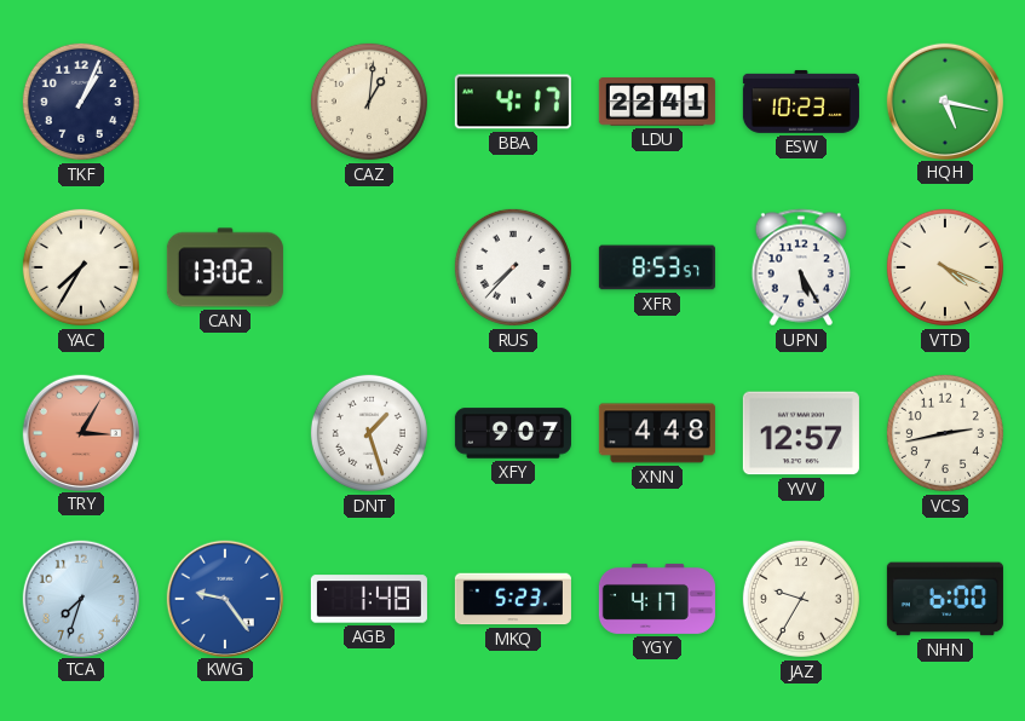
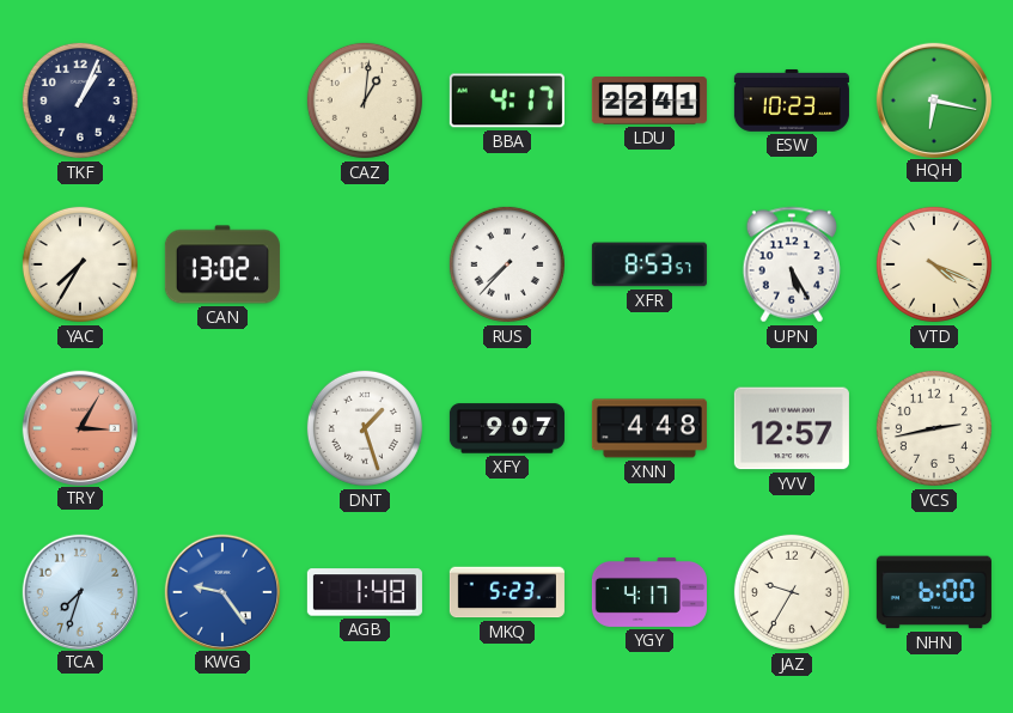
HQH: 5:17 -> 6:17 (933, 99)
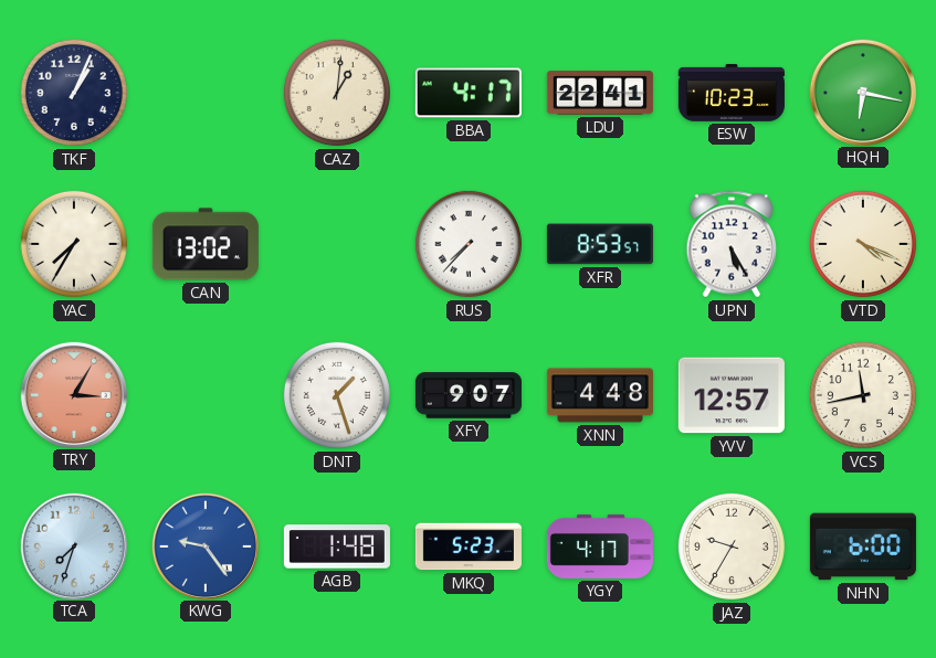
VCS: 2:43 -> 11:43 (863, 395)
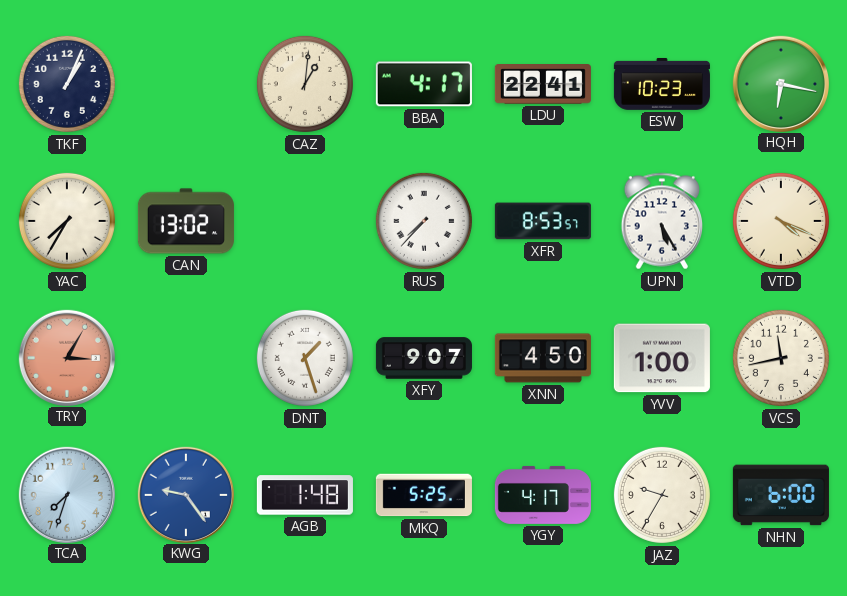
XNN: 4:48 -> 4:50 (543, 358)
YVV: 12:57 -> 1:00 (662, 358)
MKQ: 5:23 -> 5:25 (424, 495)
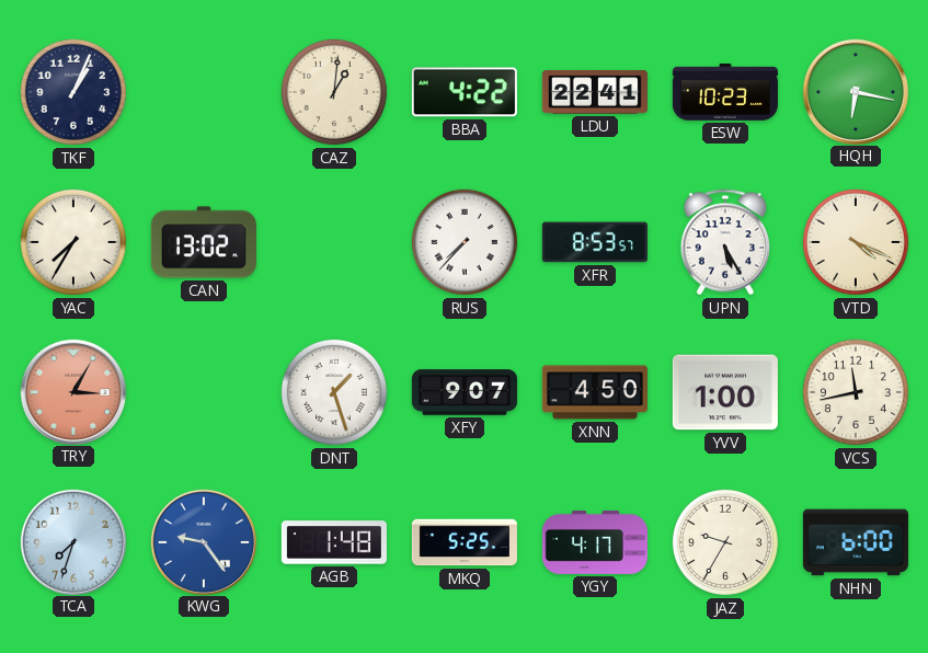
BBA: 4:17 -> 4:22 (465, 92)
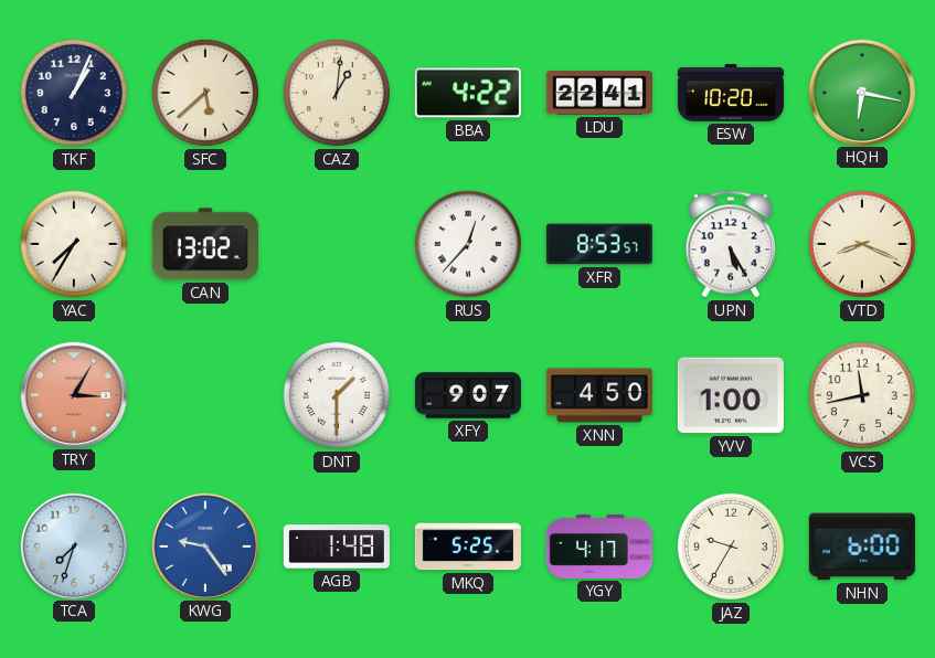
SFC: none -> 5:38 (205, 93)
ESW: 10:23 -> 10:20 (731, 93)
RUS: 7:37 -> 12:37 (468, 244)
VTD: 4:19 -> 8:19 (862, 244)
DNT: 1:27 -> 1:30 (337, 395)
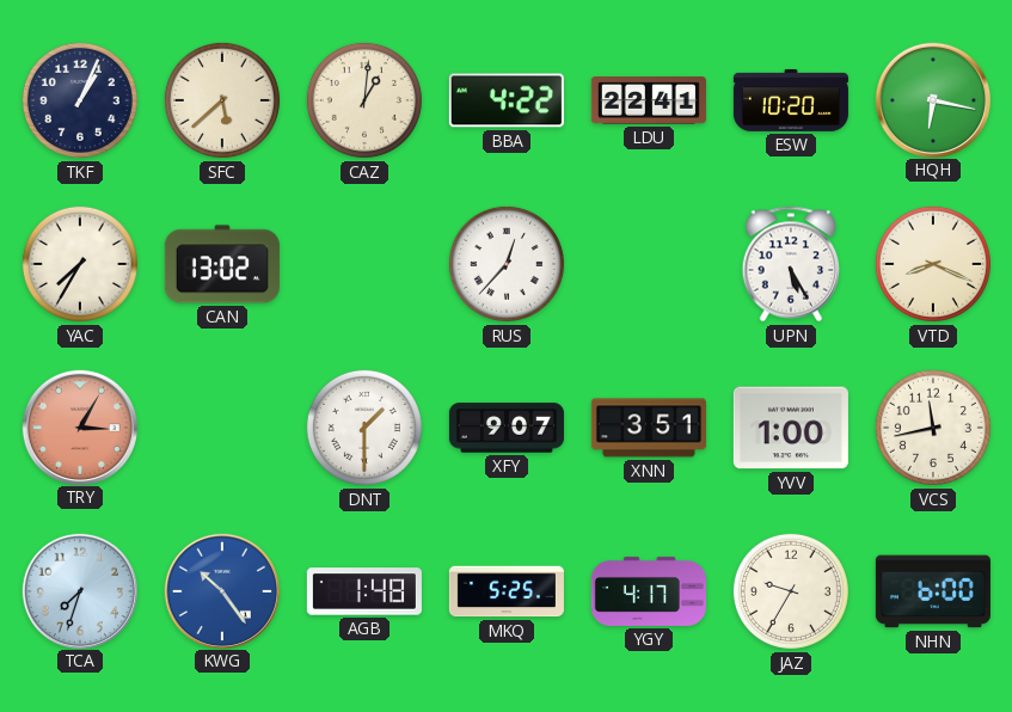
XFR: 8:53 -> none (599, 244)
XNN: 4:50 -> 3:51 (649, 428)
KWG: 9:24 -> 10:24 (221, 590)
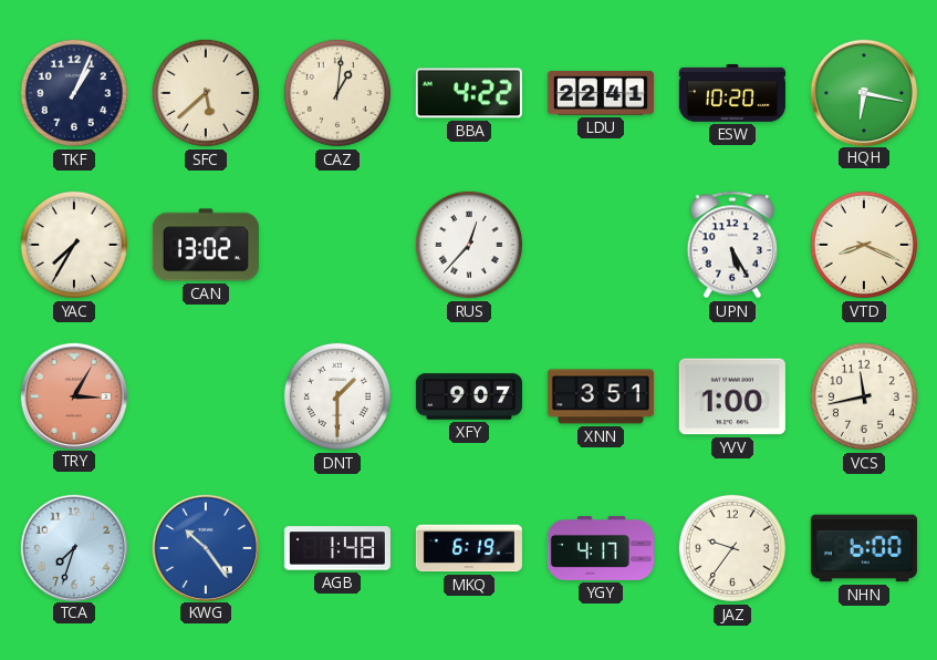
MKQ: 5:25 -> 6:19 (469, 548)
JAZ: 9:35 -> 9:36 (732, 548)
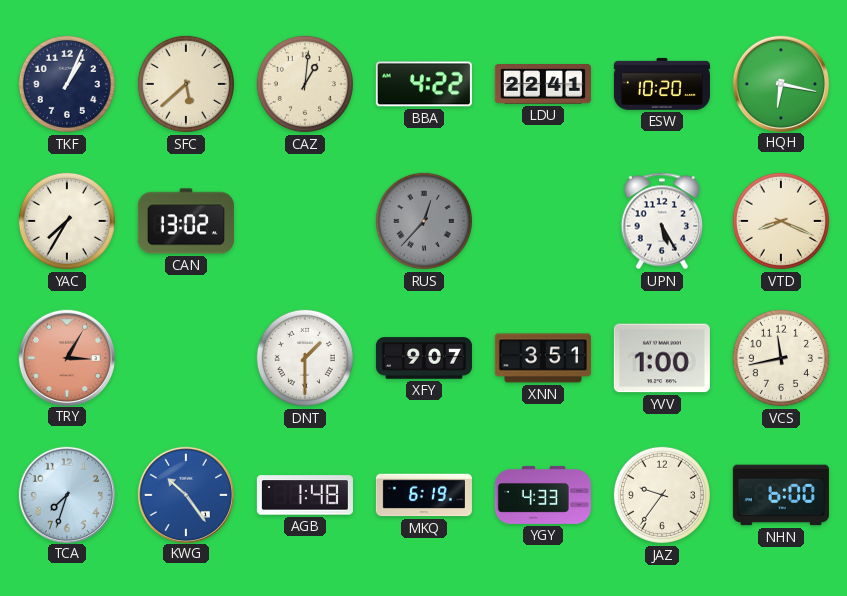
RUS dial: white -> grey (424, 221)
YGY: 4:17 -> 4:33 (543, 495)
